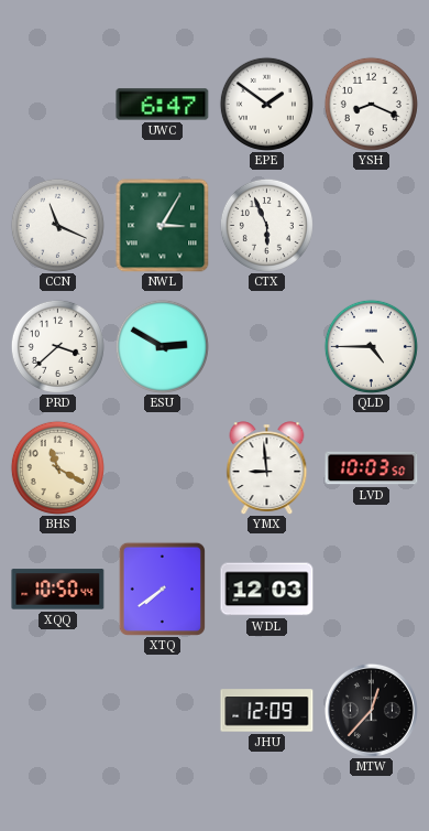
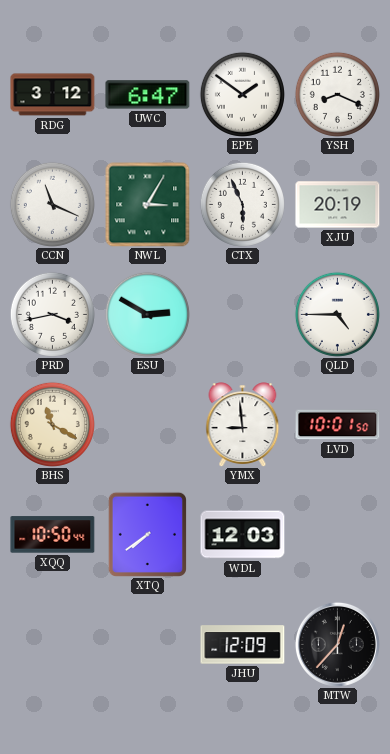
RDG: none -> 3:12 (53, 95)
XJU: none -> 20:19 (338, 205)
PRD: 3:38 -> 3:43 (52, 314)
LVD: 10:03 -> 10:01 (338, 425)
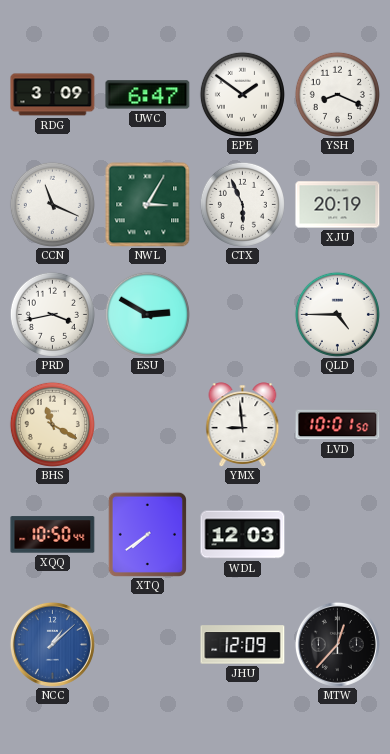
RDG: 3:12 -> 3:09 (53, 95)
NCC: none -> 1:08 (52, 644)
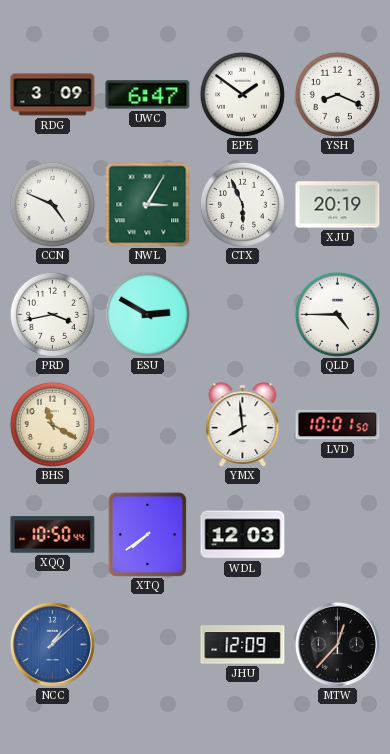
CCN: 11:19 -> 4:49 (52, 204)
YMX: 8:59 -> 7:59 (243, 424)
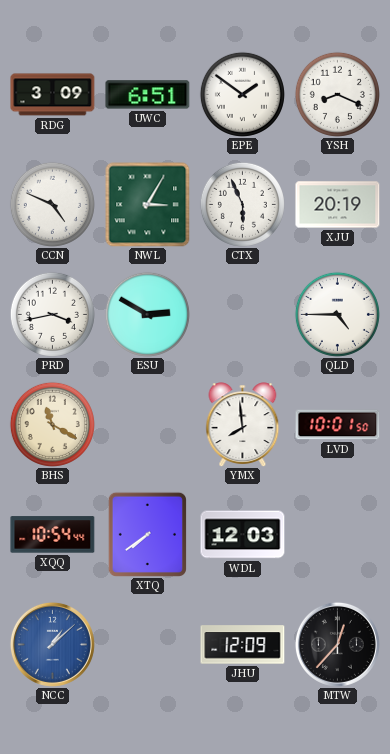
UWC: 6:47 -> 6:51 (148, 95)
XQQ: 10:50 -> 10:54 (53, 535)
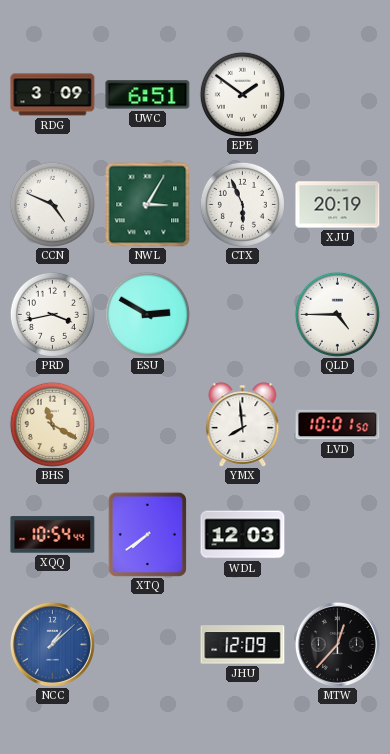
YSH: 8:19 -> none (337, 94)
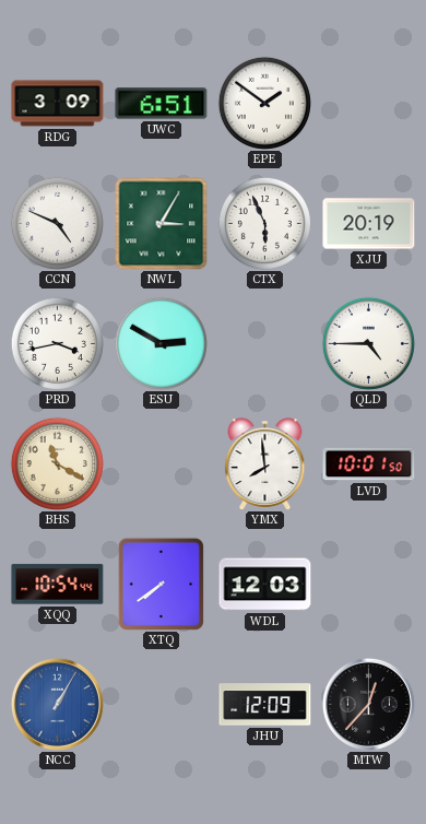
NCC: 1:08 -> 1:05 (57, 704)
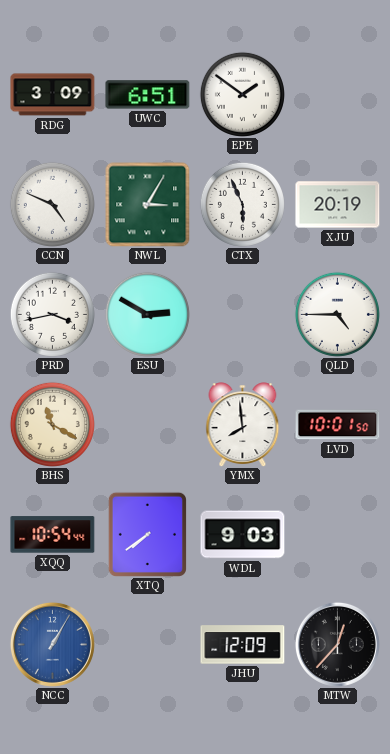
WDL: 12:03 -> 9:03 (243, 535)
